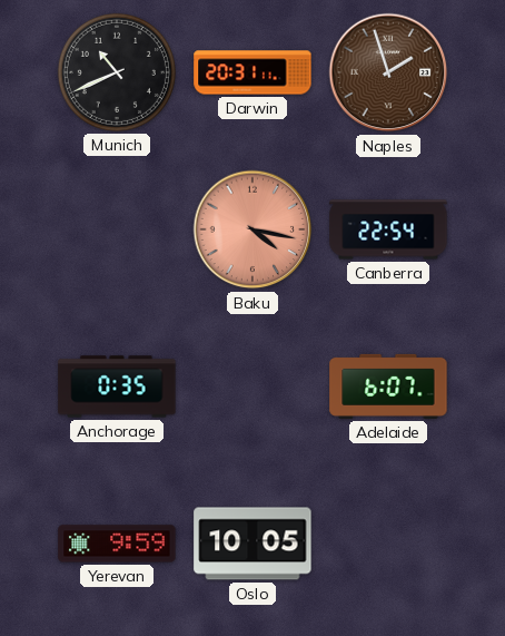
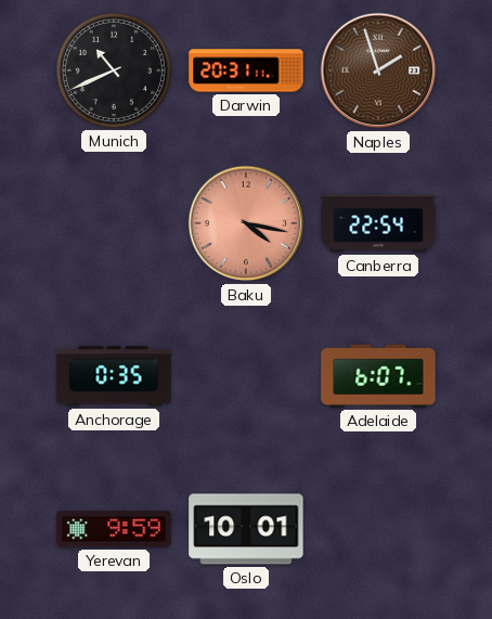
Oslo: 10:05 -> 10:01 (246, 529)
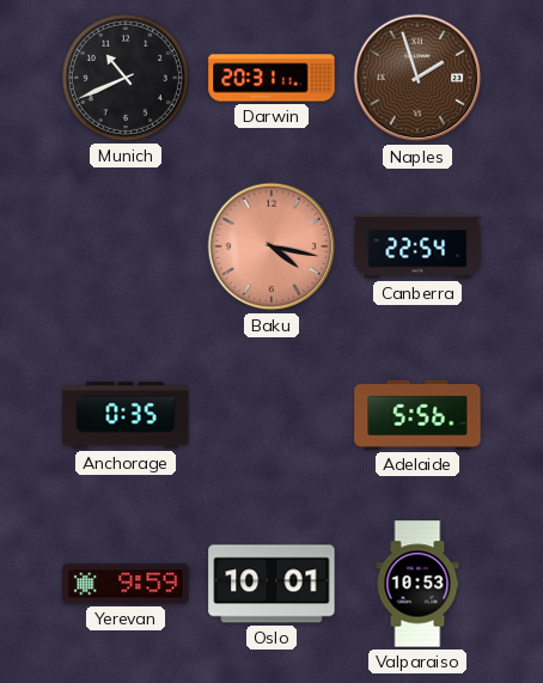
Adelaide: 6:07 -> 5:56 (417, 415)
Valparaiso: none -> 10:53 (417, 584)
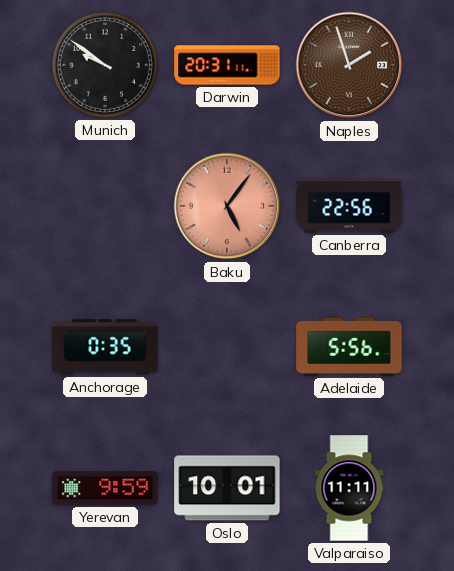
Munich: 10:41 -> 9:51 (105, 65)
Baku: 4:17 -> 5:06 (227, 206)
Canberra: 22:54 -> 22:56 (349, 206)
Valparaiso: 10:53 -> 11:11 (349, 488)
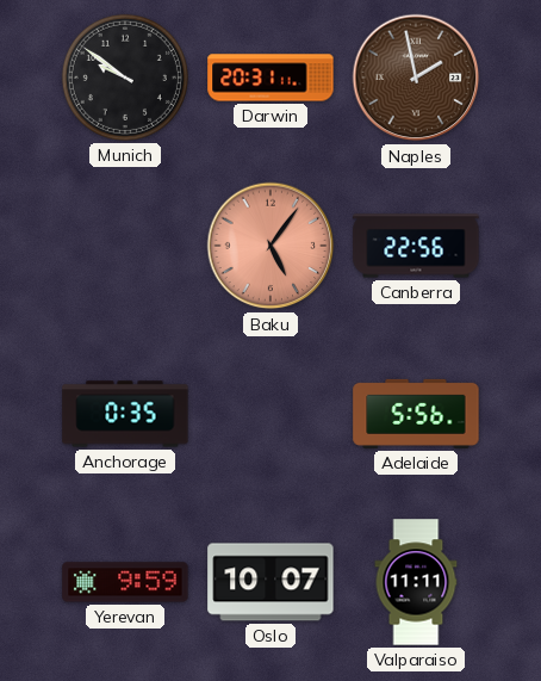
Naples: 1:57 -> 1:58 (416, 78)
Oslo: 10:01 -> 10:07 (270, 582)
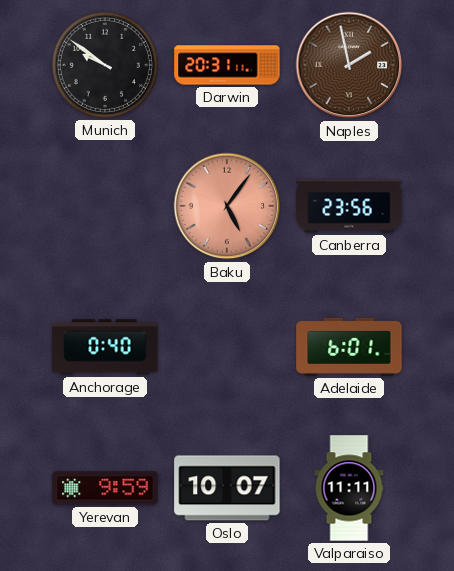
Canberra: 22:56 -> 23:56 (349, 206)
Anchorage: 0:35 -> 0:40 (105, 347)
Adelaide: 5:56 -> 6:01 (349, 347)
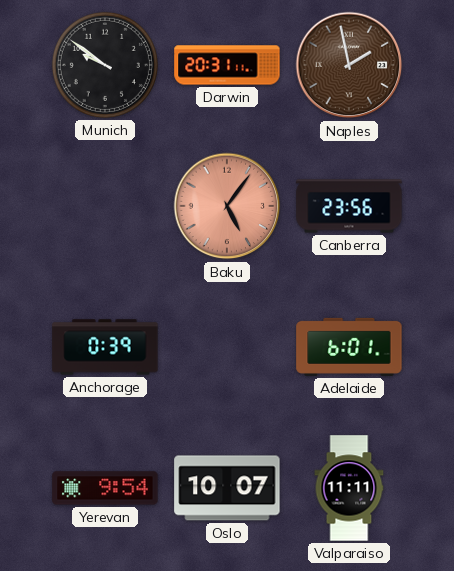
Anchorage: 0:40 -> 0:39 (105, 347)
Yerevan: 9:59 -> 9:54 (105, 488)
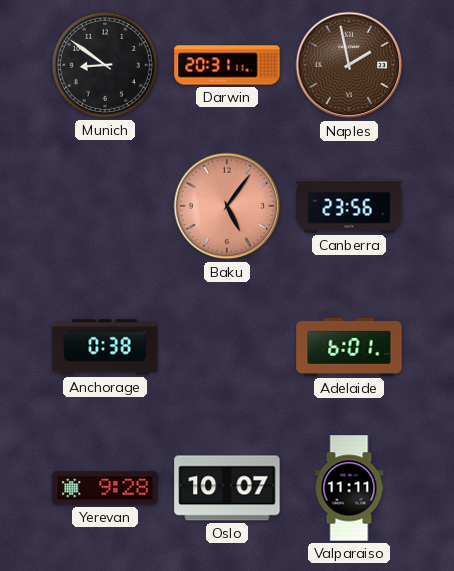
Munich: 9:51 -> 8:51 (105, 65)
Anchorage: 0:39 -> 0:38 (105, 347)
Yerevan: 9:54 -> 9:28 (105, 488)
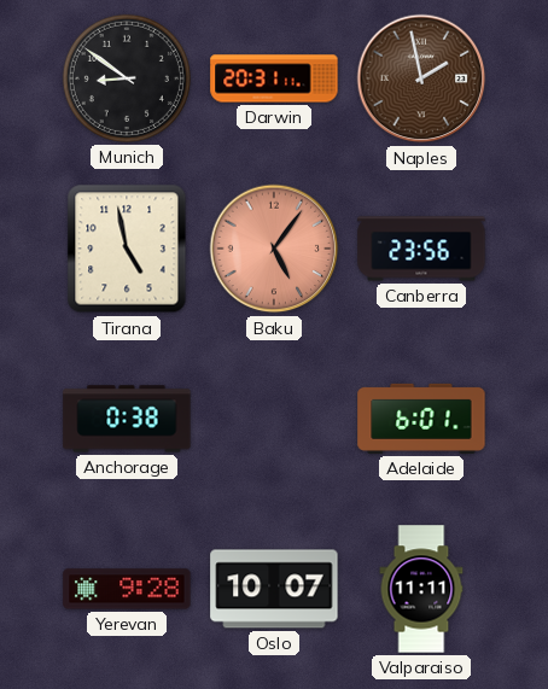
Tirana: none -> 4:58 (127, 249)
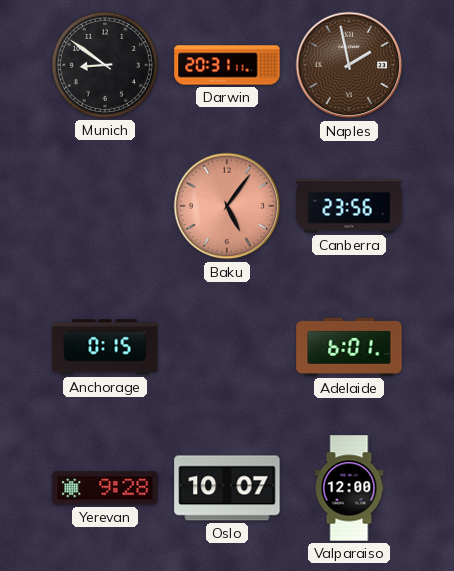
Tirana: 4:58 -> none (127, 249)
Anchorage: 0:38 -> 0:15 (105, 347)
Valparaiso: 11:11 -> 12:00 (349, 488)
